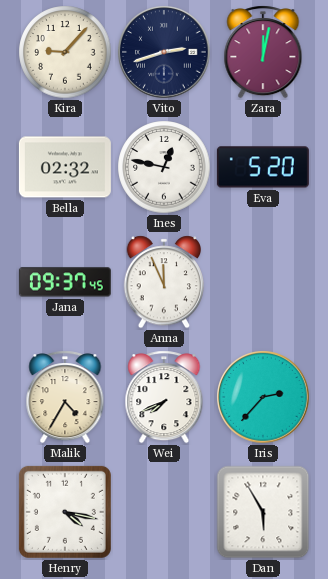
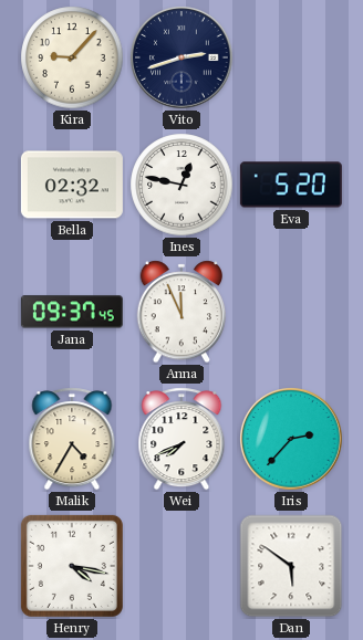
Zara: 12:02 -> none (263, 52)
Dan: 5:55 -> 5:51 (291, 566)
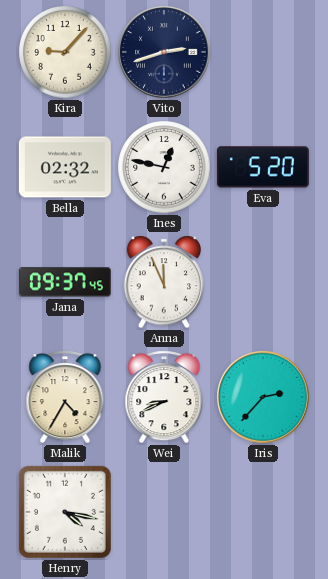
Wei: 7:41 -> 8:41 (164, 397)
Dan: 5:51 -> none (291, 566)
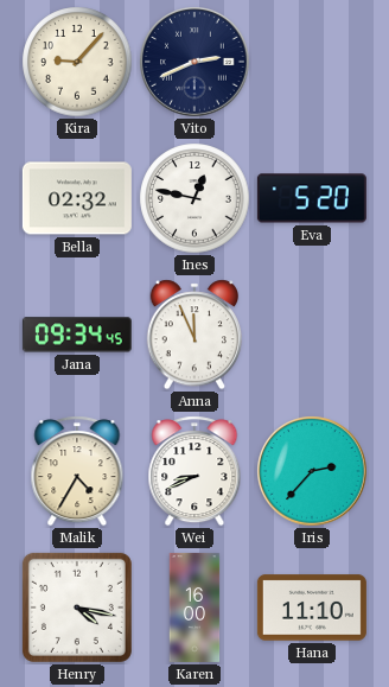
Vito: 2:42 -> 2:41 (194, 62)
Jana: 09:37 -> 09:34 (77, 335)
Karen: none -> 16:00 (194, 608)
Hana: none -> 11:10 (312, 608)
